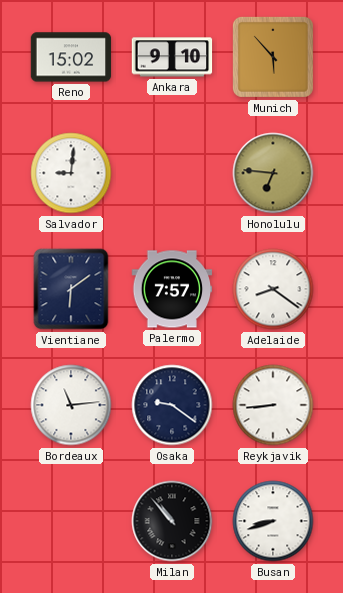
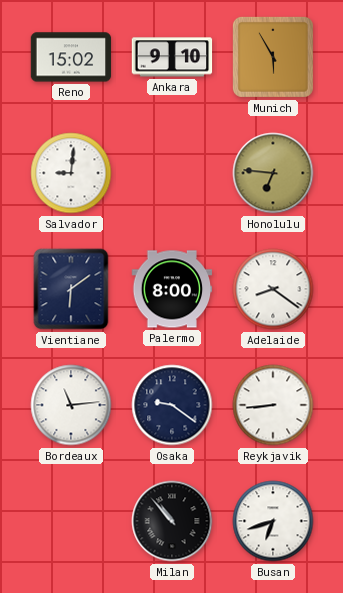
Munich: 5:53 -> 5:55 (273, 57)
Palermo: 7:57 -> 8:00 (172, 289)
Busan: 8:42 -> 6:42 (273, 521)
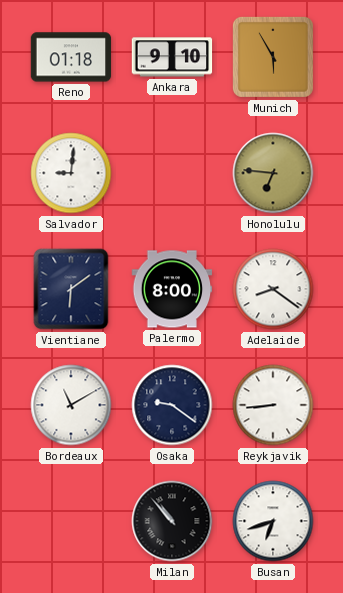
Reno: 15:02 -> 01:18 (71, 57)
Bordeaux: 11:14 -> 11:10 (71, 405)
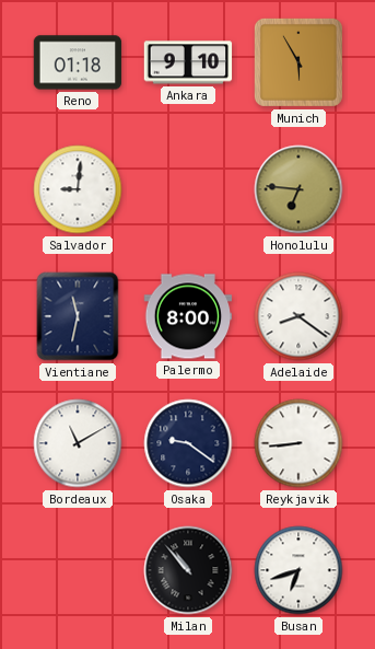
Vientiane: 6:09 -> 11:32 (78, 316)
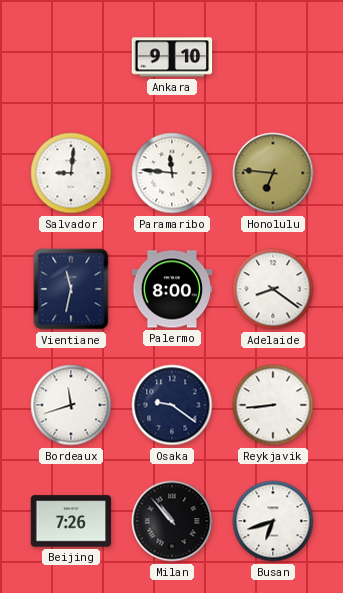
Reno: 01:18 -> none (78, 62)
Munich: 5:55 -> none (298, 62)
Paramaribo: none -> 11:46 (172, 173)
Bordeaux: 11:10 -> 11:42 (71, 405)
Beijing: none -> 7:26 (71, 521)
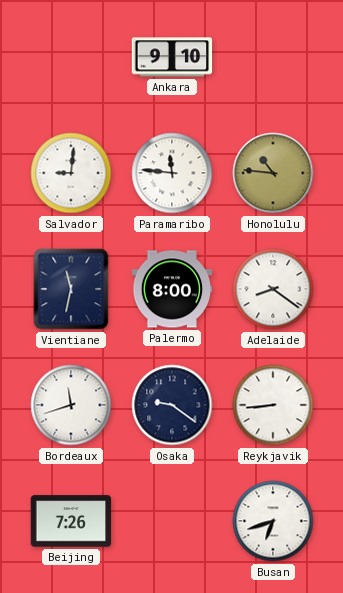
Honolulu: 6:46 -> 10:46 (273, 173)
Milan: 10:53 -> none (172, 521)
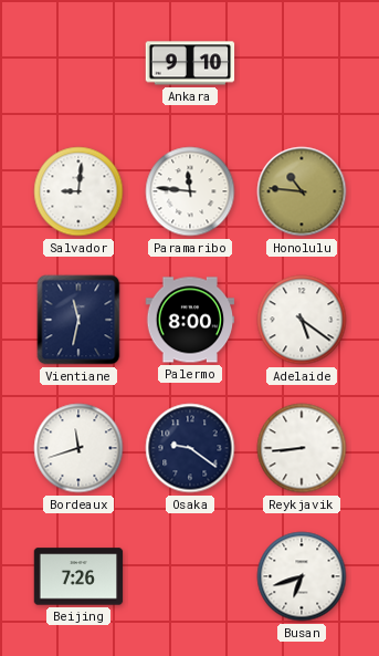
Adelaide: 8:21 -> 5:21 (302, 320)
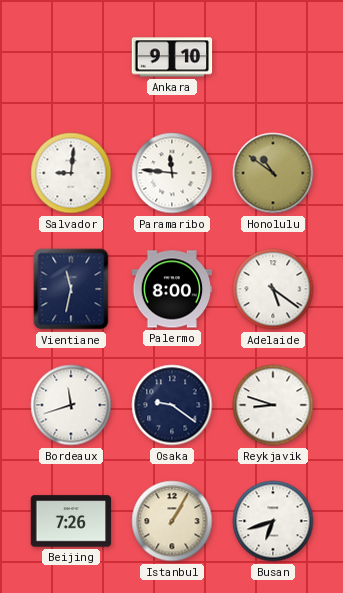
Honolulu: 10:46 -> 10:51 (273, 173)
Reykjavik: 8:44 -> 8:48 (273, 405)
Istanbul: none -> 1:05 (172, 521)
